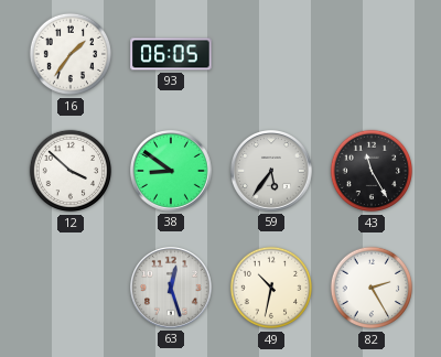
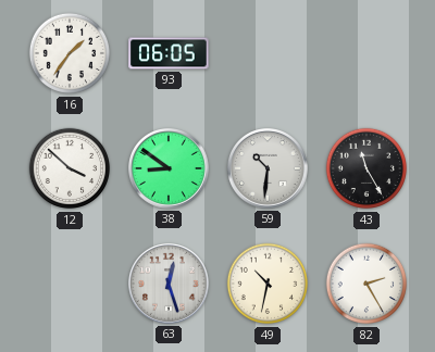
59: 5:36 -> 10:31 (269, 169)
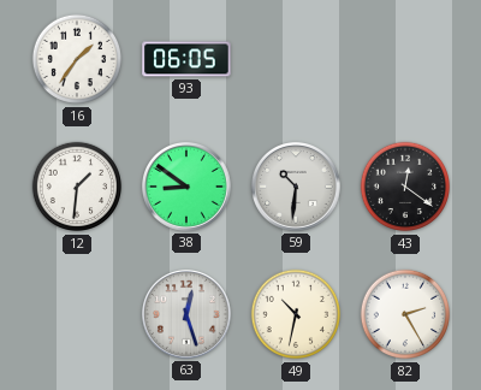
12: 3:52 -> 1:31 (77, 187)
43: 11:25 -> 12:21 (405, 187)
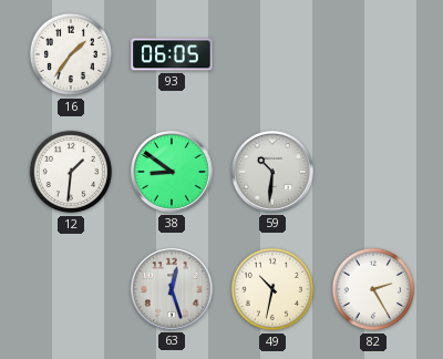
43: 12:21 -> none (405, 187)
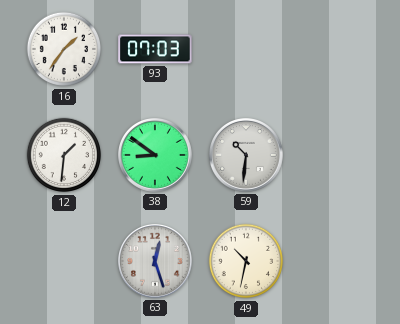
93: 06:05 -> 07:03 (155, 49)
82: 2:25 -> none (373, 289)
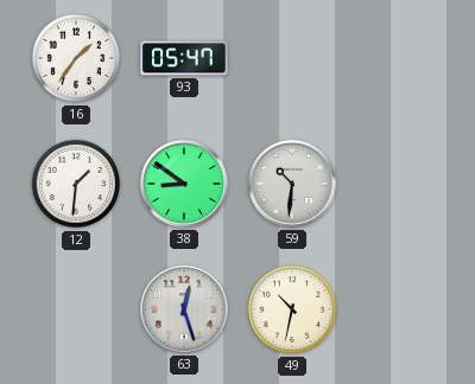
93: 07:03 -> 05:47 (184, 58)
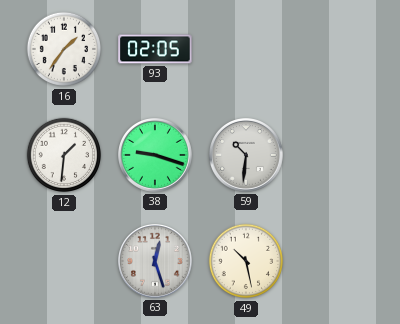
93: 05:47 -> 02:05 (155, 49)
38: 8:51 -> 9:18 (156, 156)
49: 10:32 -> 10:28 (246, 261)
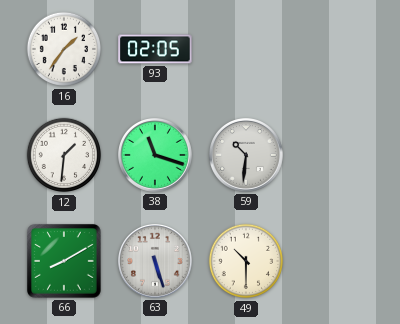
38: 9:18 -> 11:18 (156, 156)
66: none -> 8:10 (65, 262)
63: 12:27 -> 5:27 (156, 262)
49: 10:28 -> 10:30 (246, 261)
